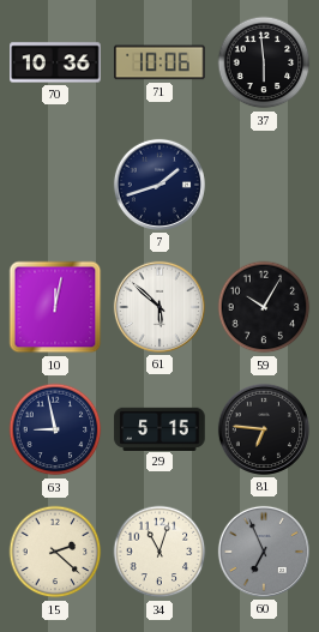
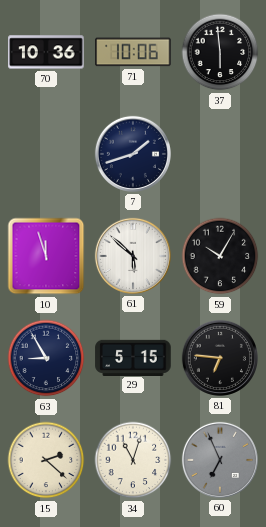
10: 12:02 -> 11:57 (46, 256)
63: 8:58 -> 8:55 (46, 358)
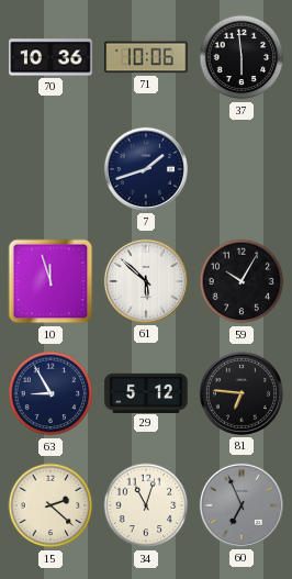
29: 5:15 -> 5:12 (146, 392)
